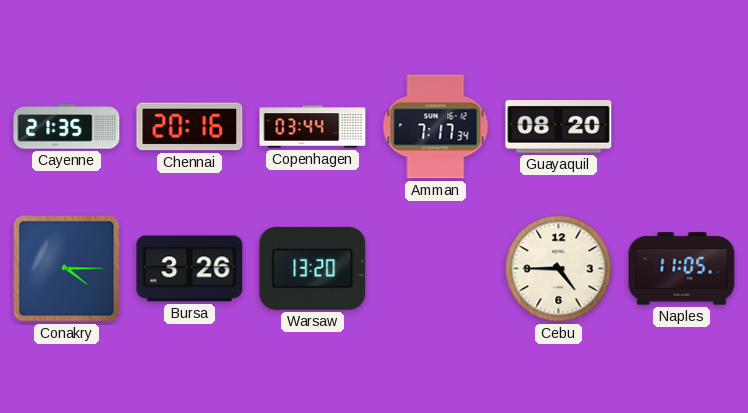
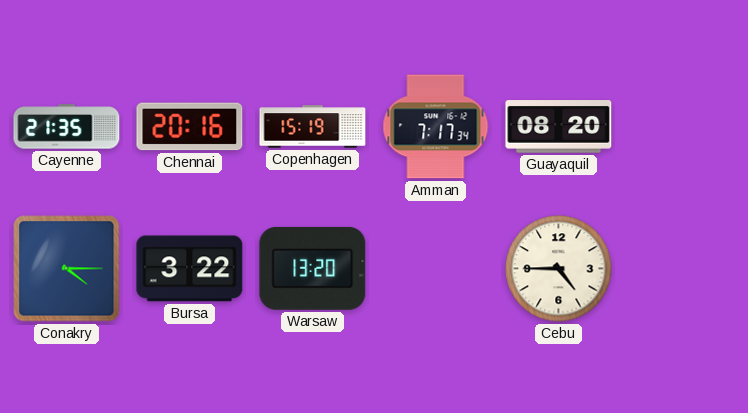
Copenhagen: 03:44 -> 15:19 (313, 127)
Bursa: 3:26 -> 3:22 (190, 269)
Naples: 11:05 -> none (682, 269)
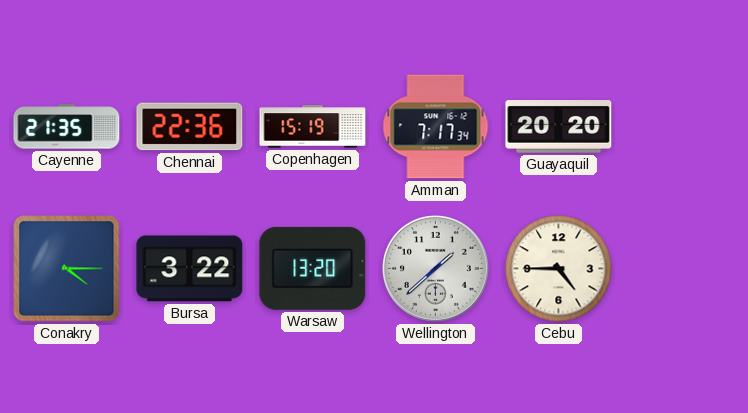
Chennai: 20:16 -> 22:36 (190, 127)
Guayaquil: 08:20 -> 20:20 (559, 127)
Wellington: none -> 1:38 (435, 268)
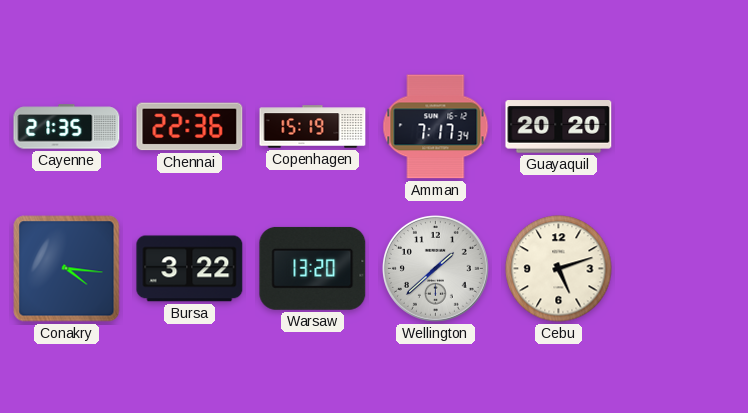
Conakry: 4:15 -> 4:16 (67, 269)
Cebu: 4:45 -> 5:12 (559, 269)
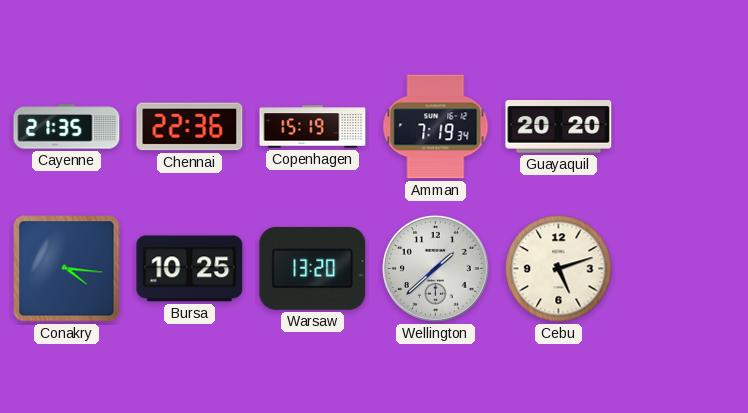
Amman: 7:17 -> 7:19 (436, 127)
Bursa: 3:22 -> 10:25 (190, 269)
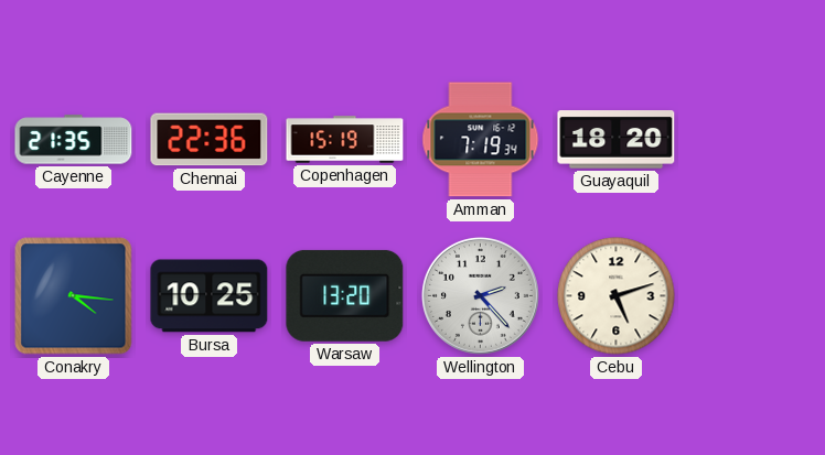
Guayaquil: 20:20 -> 18:20 (617, 140)
Wellington: 1:38 -> 2:23 (480, 295)
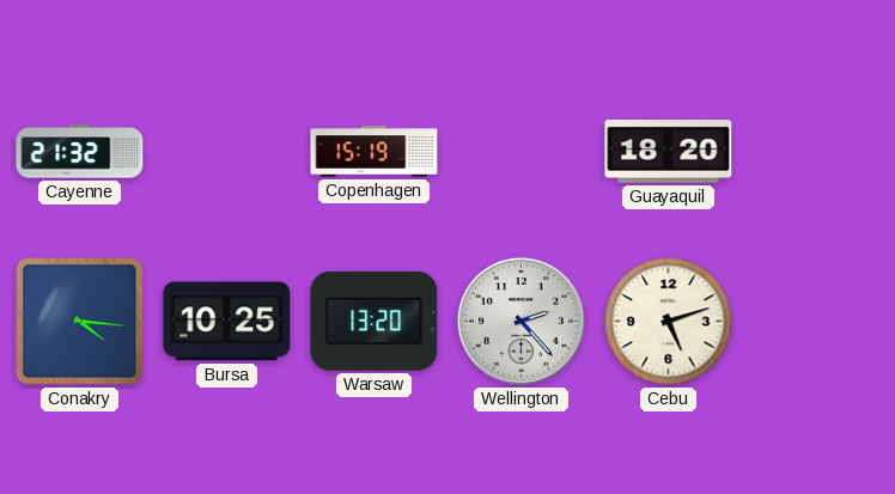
Cayenne: 21:35 -> 21:32 (80, 152)
Chennai: 22:36 -> none (210, 140)
Amman: 7:19 -> none (481, 140)
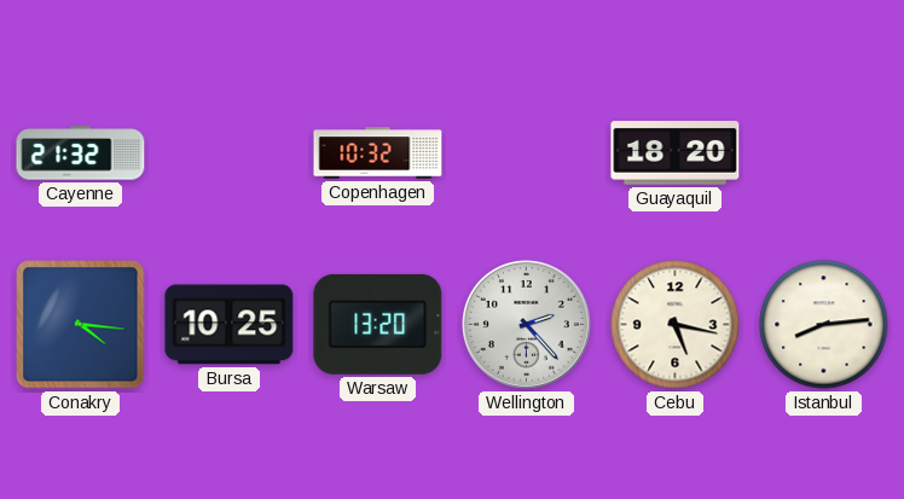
Copenhagen: 15:19 -> 10:32 (378, 153)
Cebu: 5:12 -> 5:17 (676, 325)
Istanbul: none -> 8:14 (824, 325)
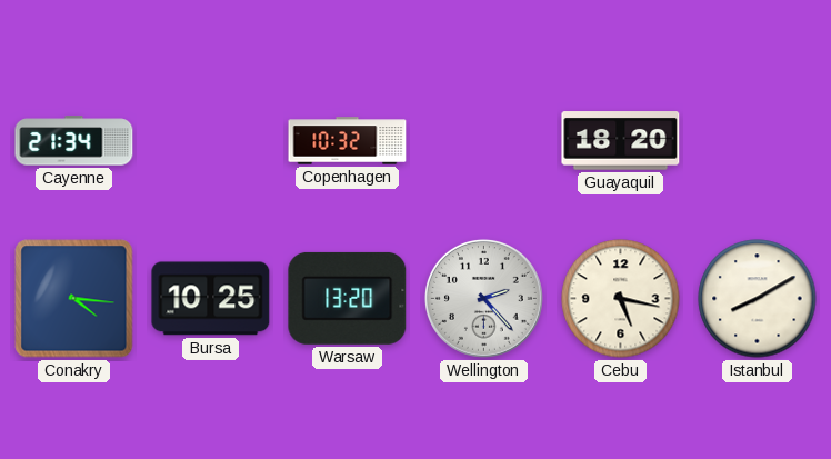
Cayenne: 21:32 -> 21:34 (74, 141)
Istanbul: 8:14 -> 8:10 (758, 299)
